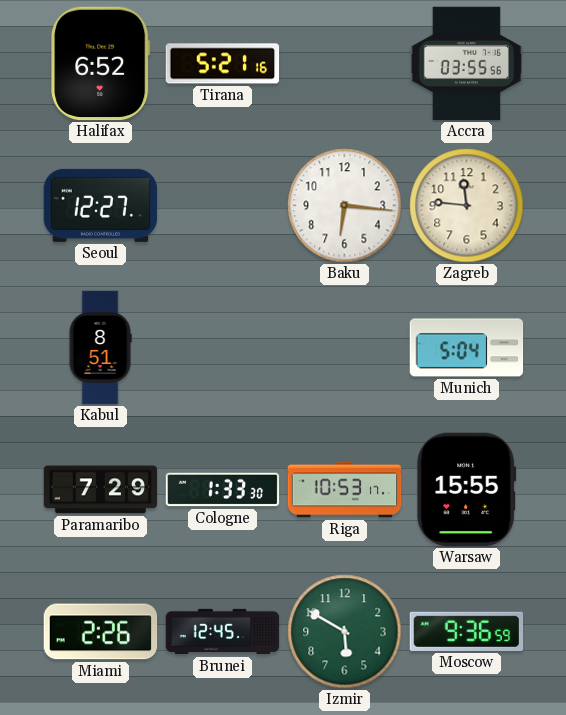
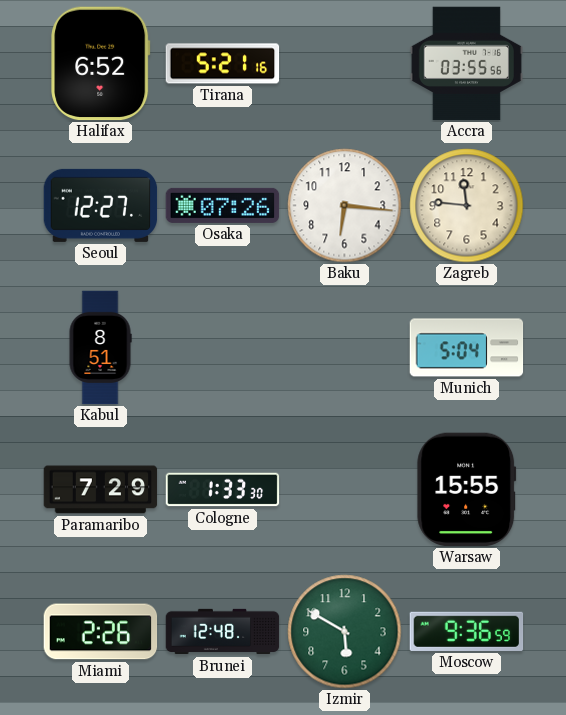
Osaka: none -> 07:26 (223, 205)
Riga: 10:53 -> none (345, 490)
Brunei: 12:45 -> 12:48 (223, 632)
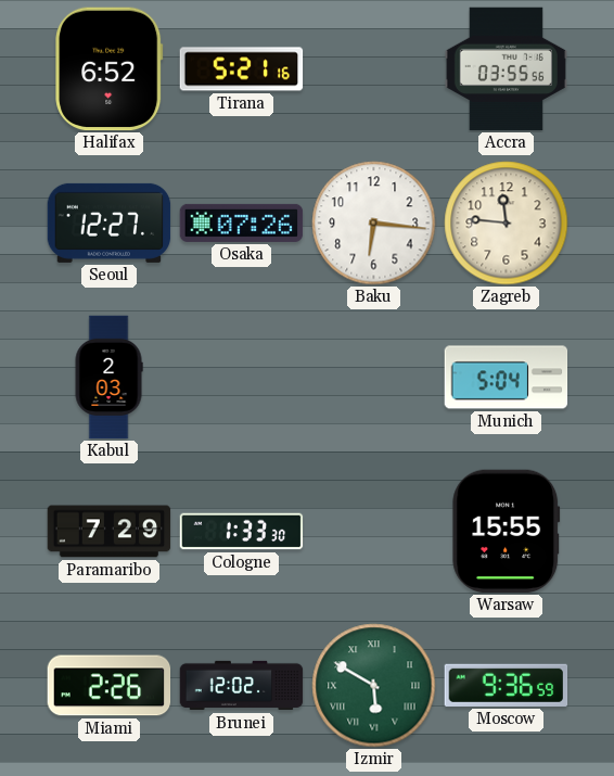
Kabul: 8:51 -> 2:03 (108, 378)
Brunei: 12:48 -> 12:02 (242, 686)
Izmir numerals: Arabic -> Roman (374, 686)
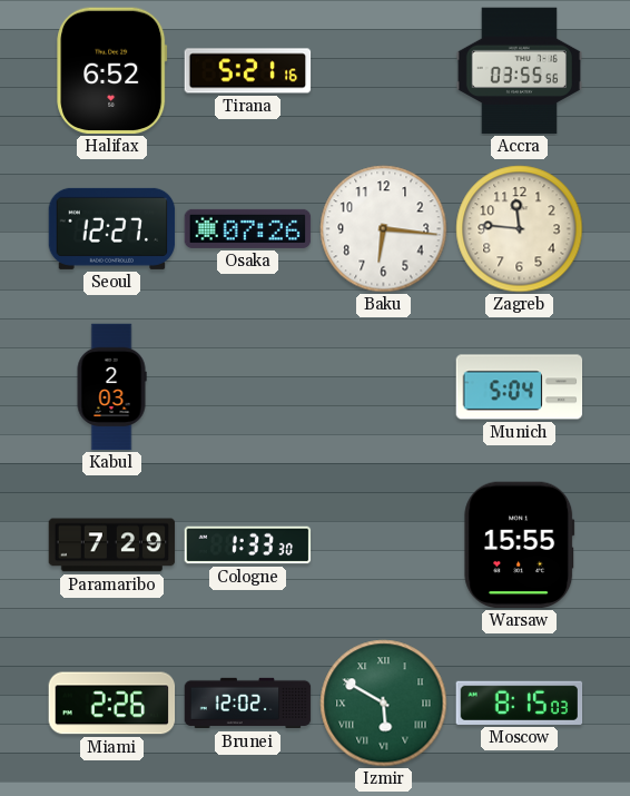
Moscow: 9:36 -> 8:15 (520, 702)
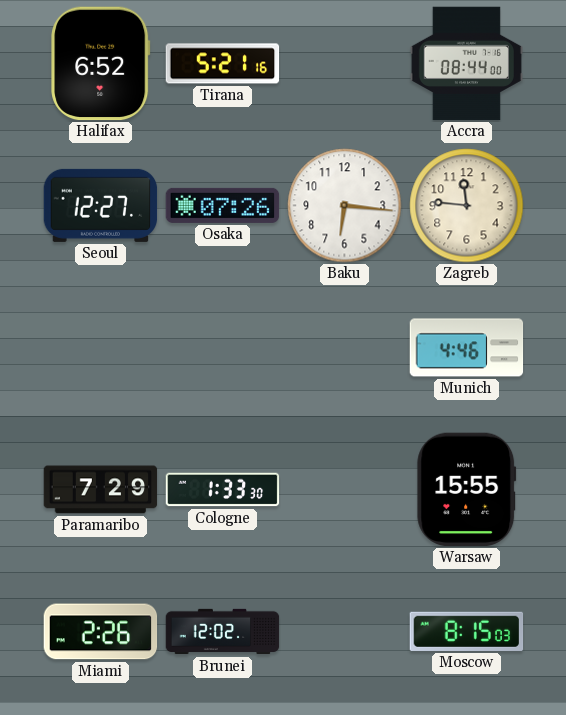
Accra: 03:55 -> 08:44 (466, 64)
Kabul: 2:03 -> none (111, 387)
Munich: 5:04 -> 4:46 (467, 348)
Izmir: 5:50 -> none (384, 704)
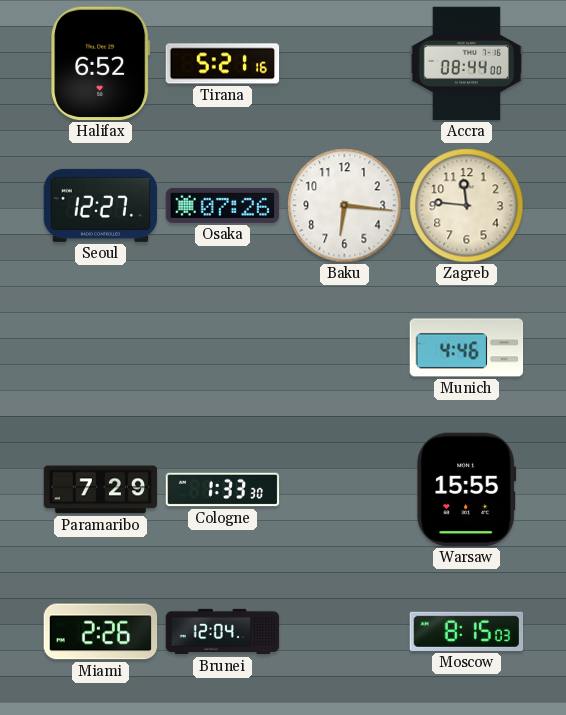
Brunei: 12:02 -> 12:04 (223, 632)
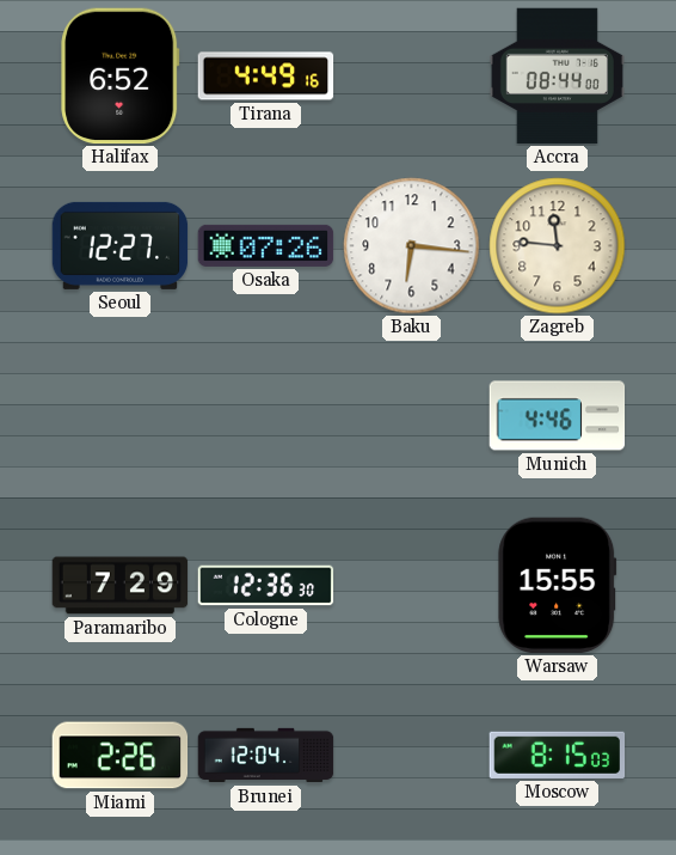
Tirana: 5:21 -> 4:49 (266, 77)
Cologne: 1:33 -> 12:36 (266, 586)
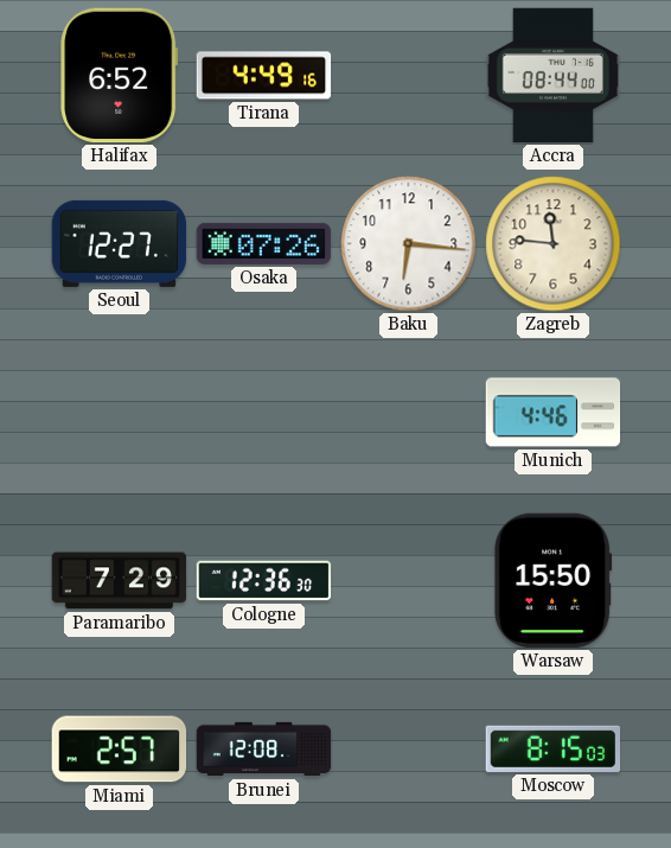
Warsaw: 15:55 -> 15:50 (554, 581)
Miami: 2:26 -> 2:57 (120, 750)
Brunei: 12:04 -> 12:08 (264, 750)
